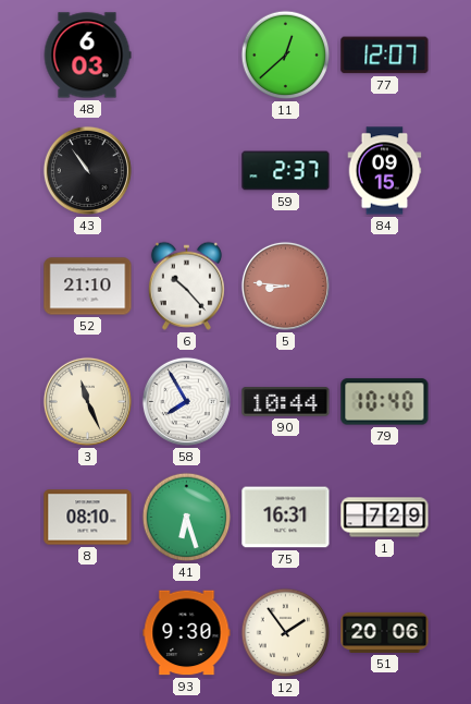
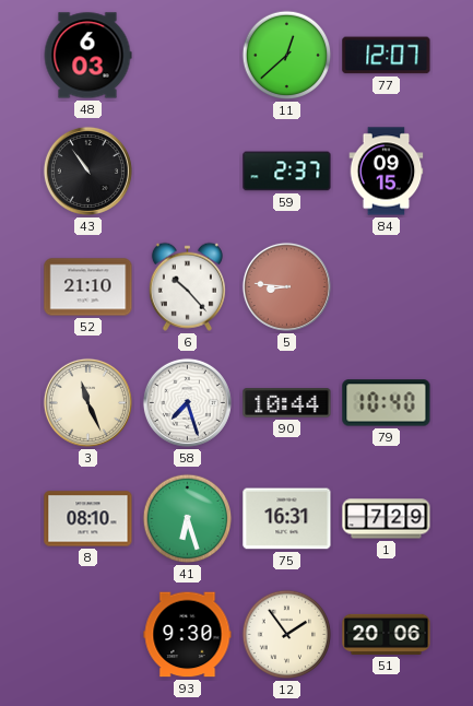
58: 7:55 -> 7:27 (187, 402)
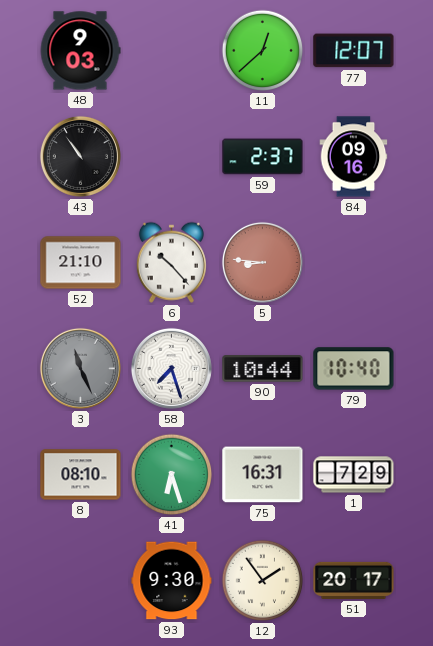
48: 6:03 -> 9:03 (80, 51)
84: 09:15 -> 09:16 (354, 157)
3 dial: cream -> grey (80, 368)
51: 20:06 -> 20:17 (354, 580)
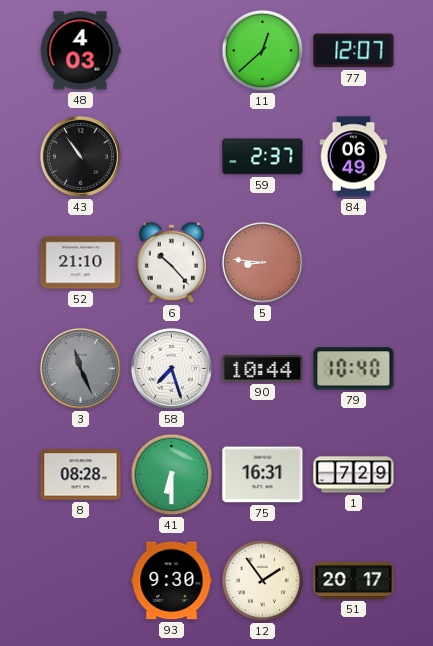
48: 9:03 -> 4:03 (80, 51)
84: 09:16 -> 06:49 (354, 157)
8: 08:10 -> 08:28 (81, 475)
41: 6:27 -> 6:30 (172, 475)
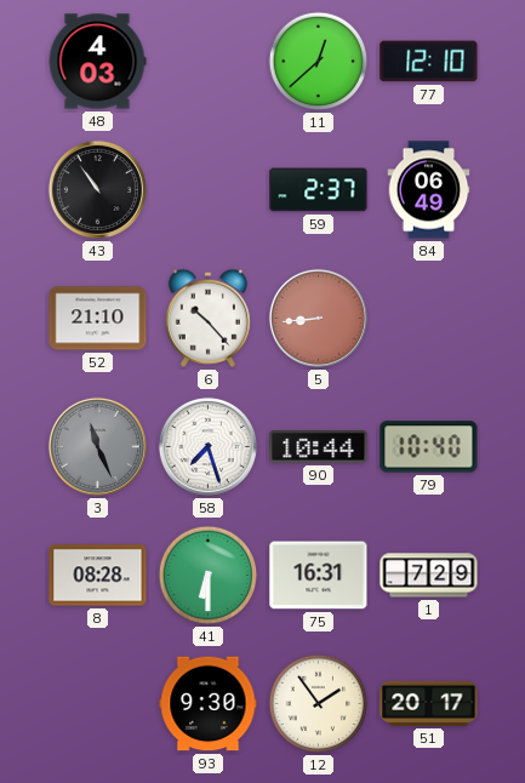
77: 12:07 -> 12:10 (429, 62)
5: 8:46 -> 8:44 (318, 318)
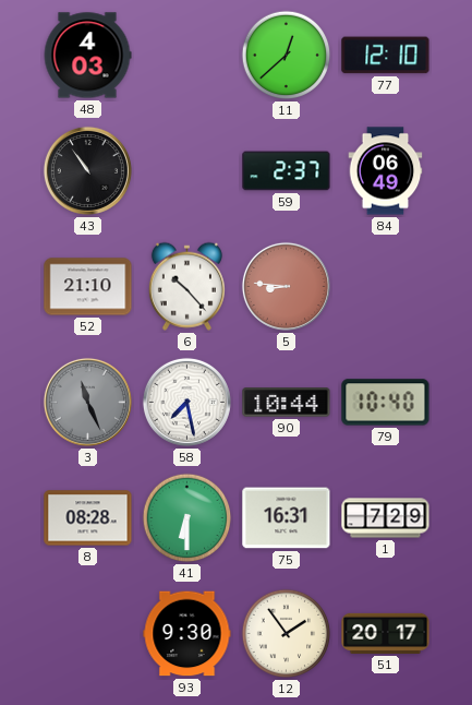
5: 8:44 -> 8:46 (286, 286)
58: 7:27 -> 7:28 (186, 402)
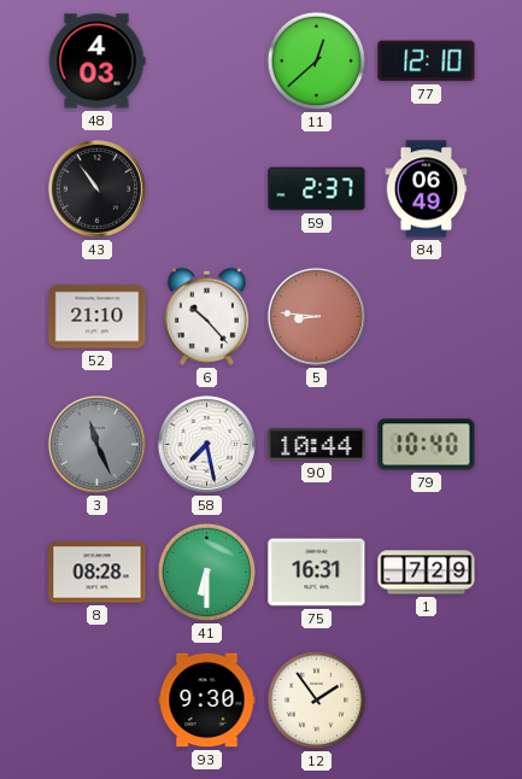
51: 20:17 -> none (386, 633)
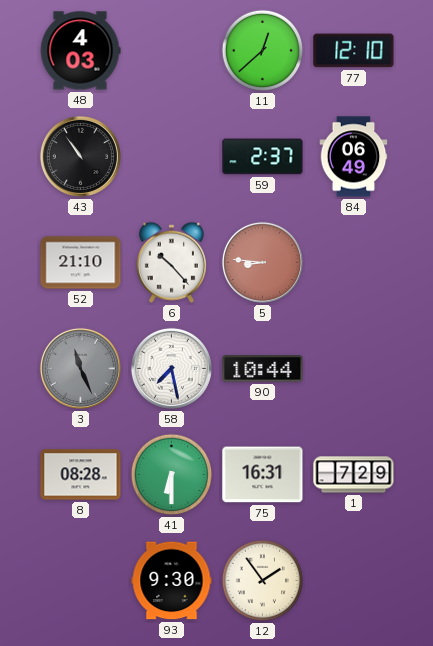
79: 10:40 -> none (427, 445)
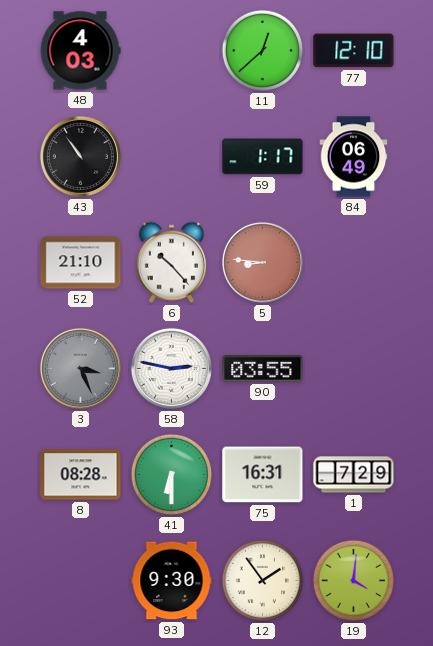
59: 2:37 -> 1:17 (263, 157)
3: 11:26 -> 3:26 (80, 368)
58: 7:28 -> 2:47 (171, 368)
90: 10:44 -> 03:55 (263, 369)
19: none -> 4:01 (354, 581)
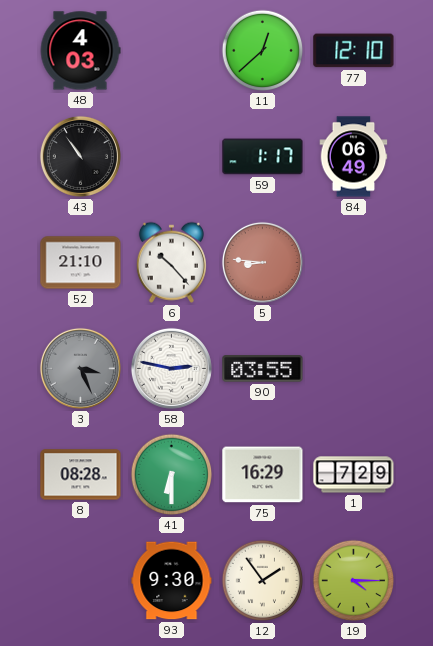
75: 16:31 -> 16:29 (263, 475)
19: 4:01 -> 4:15 (354, 581)
